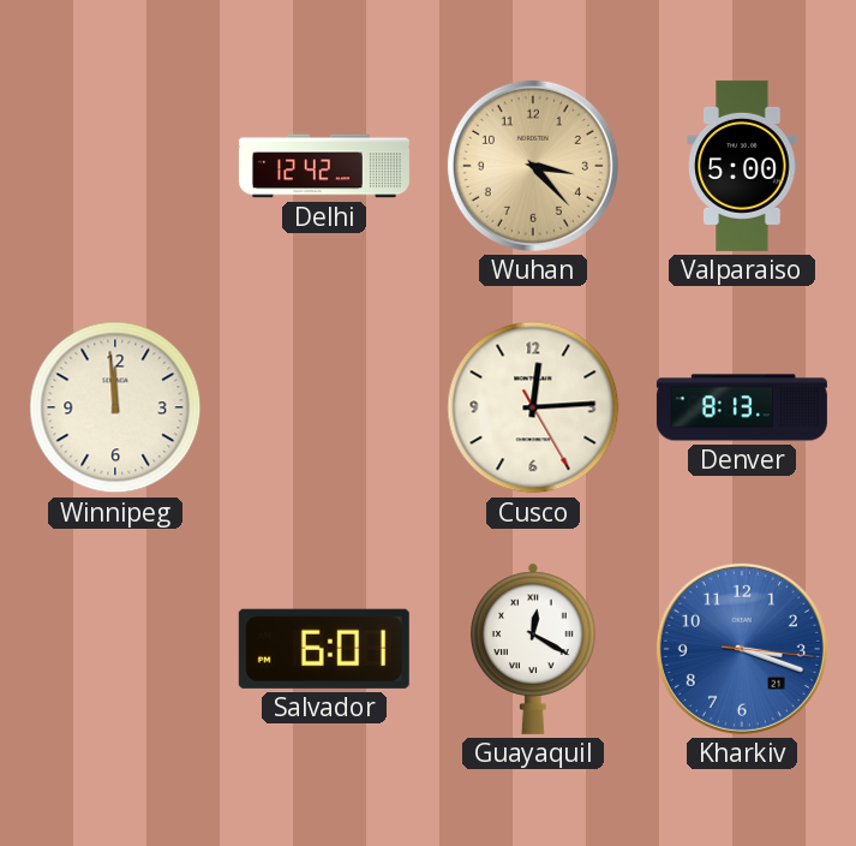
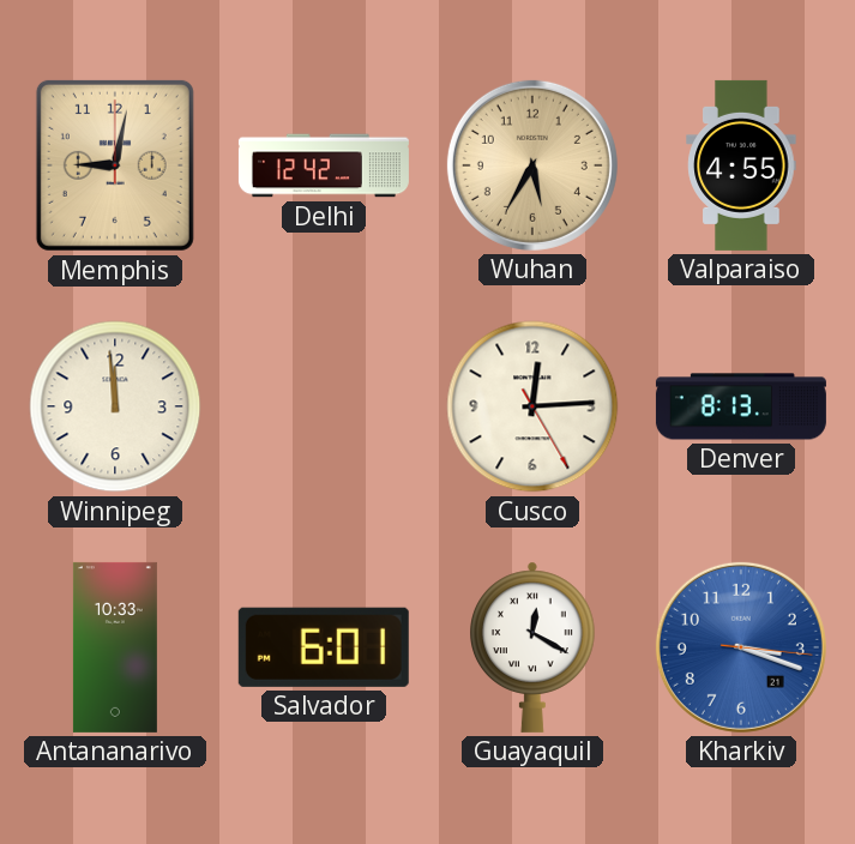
Memphis: none -> 9:02 (115, 165)
Wuhan: 3:23 -> 5:35 (532, 165)
Valparaiso: 5:00 -> 4:55 (741, 165)
Antananarivo: none -> 10:33 (115, 647)
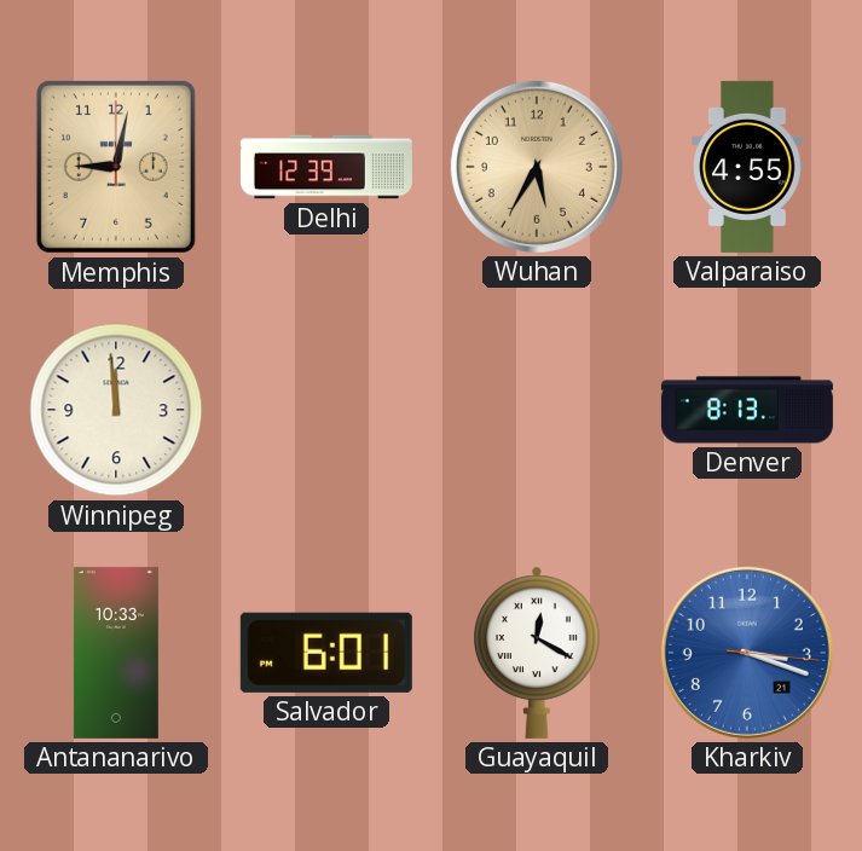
Delhi: 12:42 -> 12:39 (326, 167)
Cusco: 12:14 -> none (532, 406)
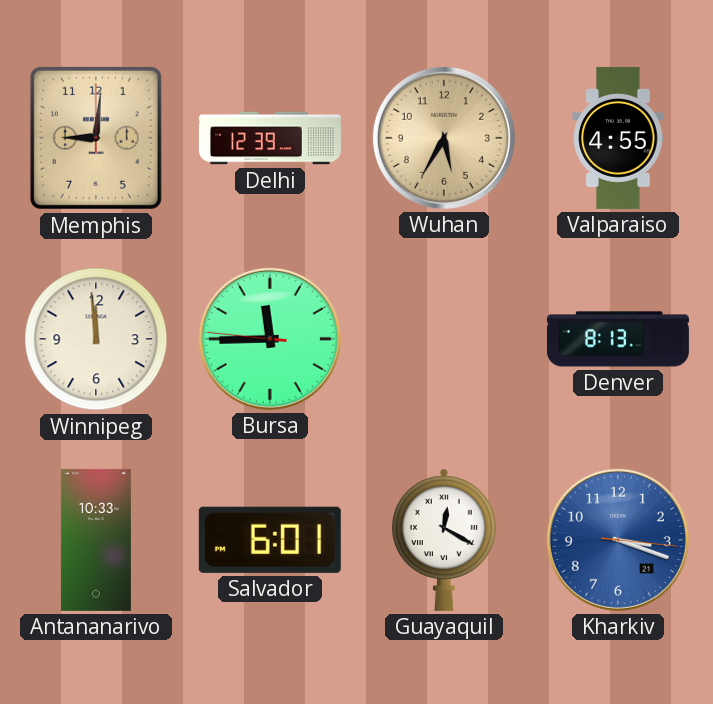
Memphis: 9:02 -> 9:01 (96, 138)
Bursa: none -> 11:44 (270, 339)
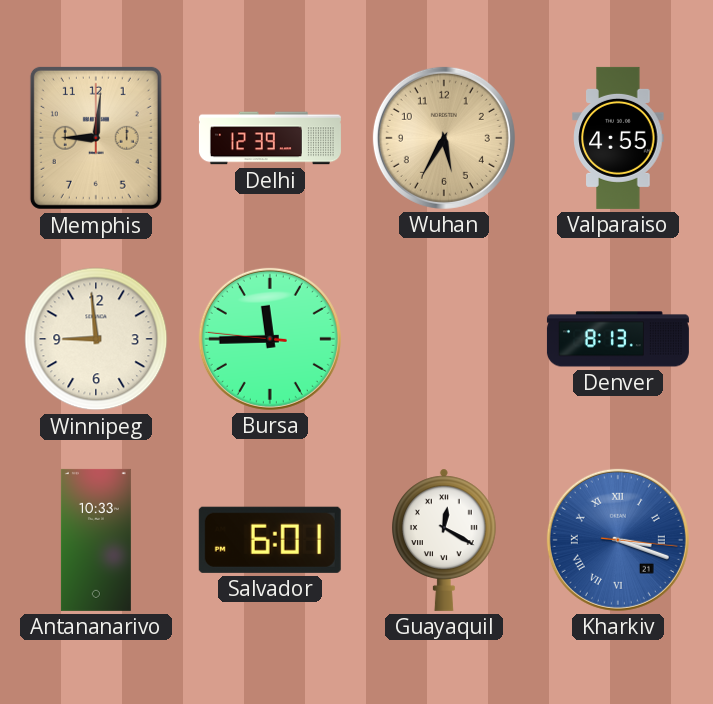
Winnipeg: 11:59 -> 8:59 (96, 339)
Kharkiv numerals: Arabic -> Roman (618, 540)
